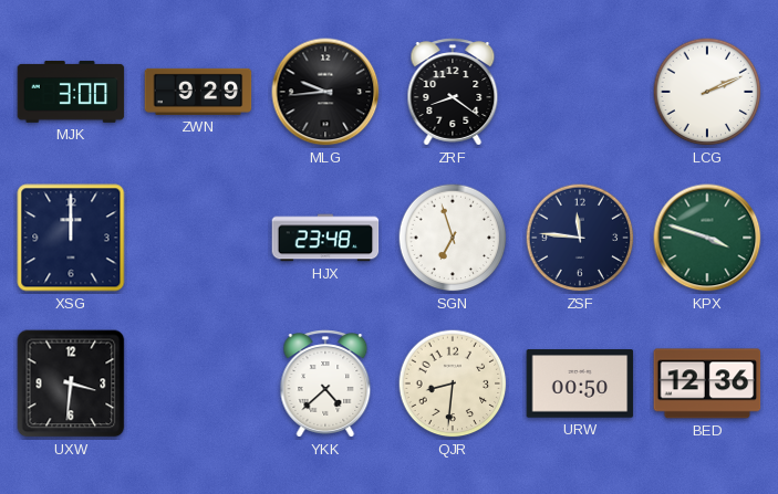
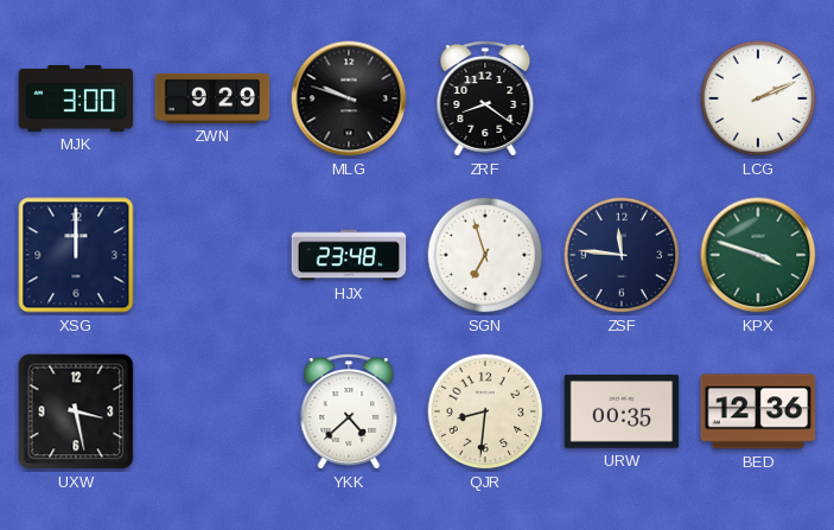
MLG: 9:44 -> 9:48 (349, 98)
UXW: 3:31 -> 3:28 (76, 411)
URW: 00:50 -> 00:35 (622, 411)
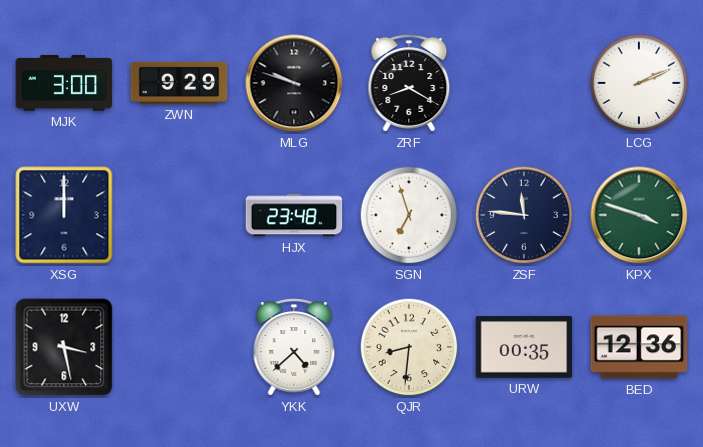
ZRF: 8:21 -> 8:20 (409, 83)
